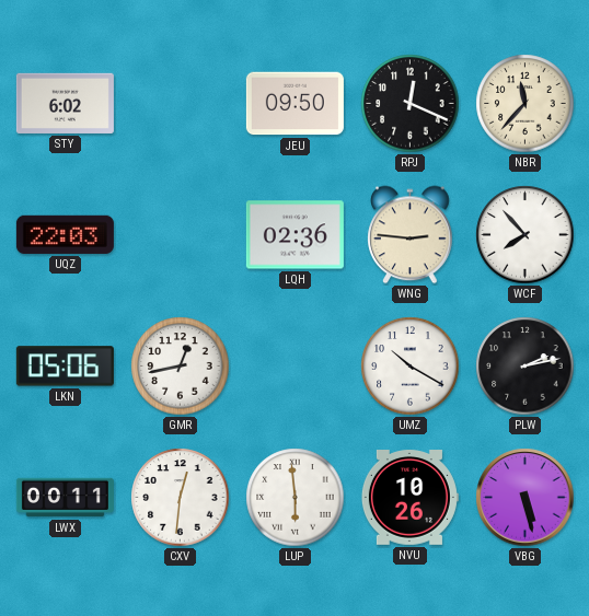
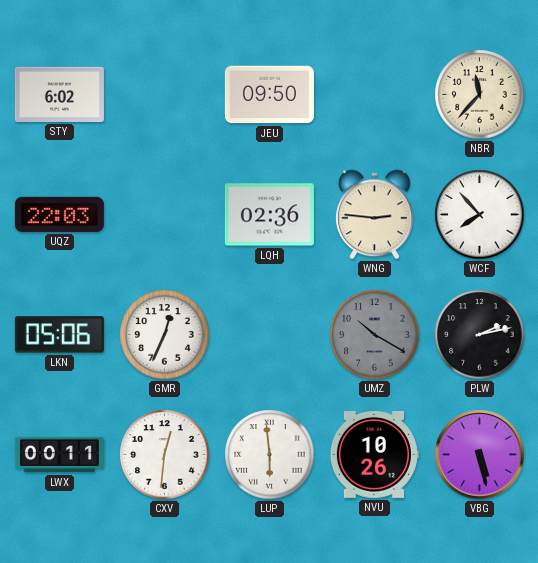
RPJ: 12:19 -> none (411, 104)
GMR: 12:43 -> 12:34 (165, 335)
UMZ dial: white -> grey (375, 335)
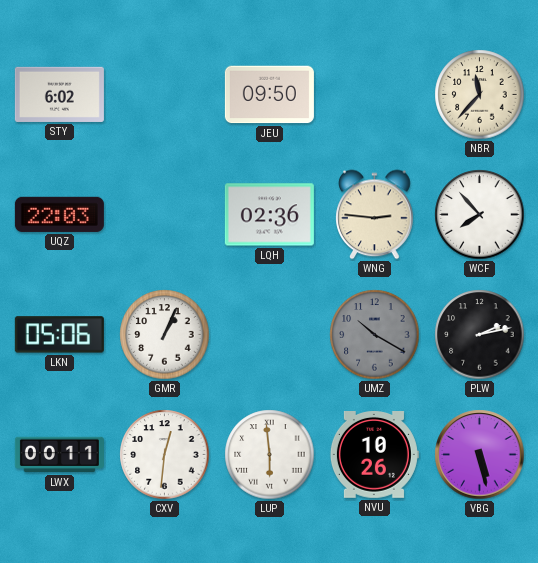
GMR: 12:34 -> 1:04 (165, 335)
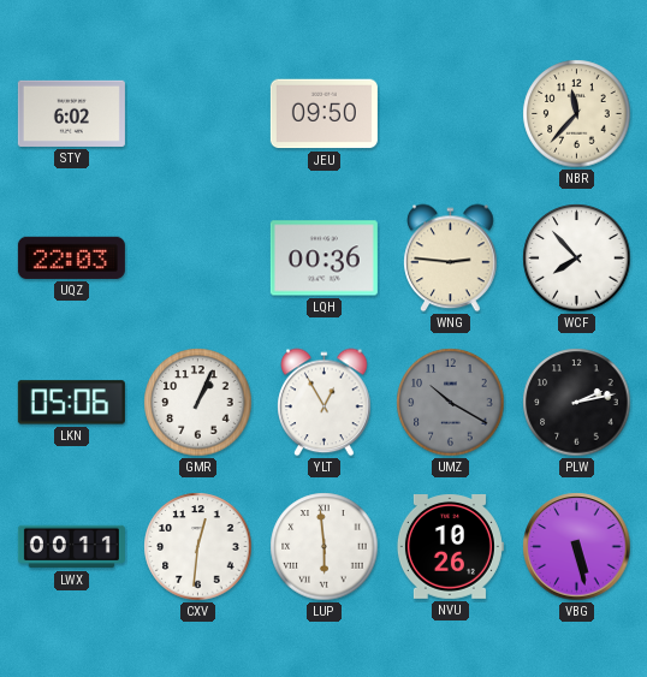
LQH: 02:36 -> 00:36 (323, 259)
YLT: none -> 12:55 (325, 403)
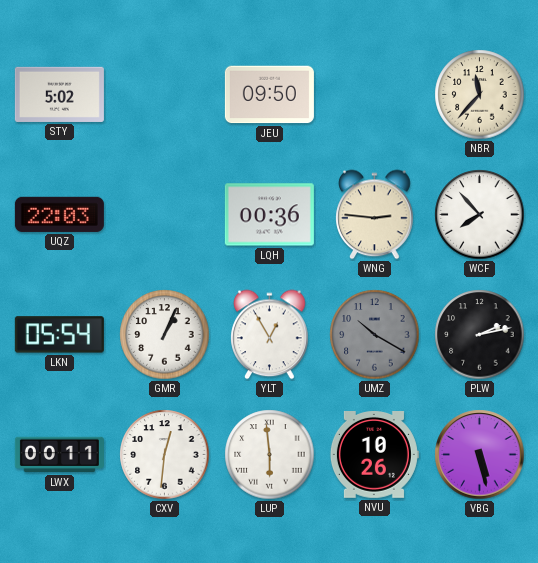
STY: 6:02 -> 5:02 (59, 94)
LKN: 05:06 -> 05:54 (59, 335)
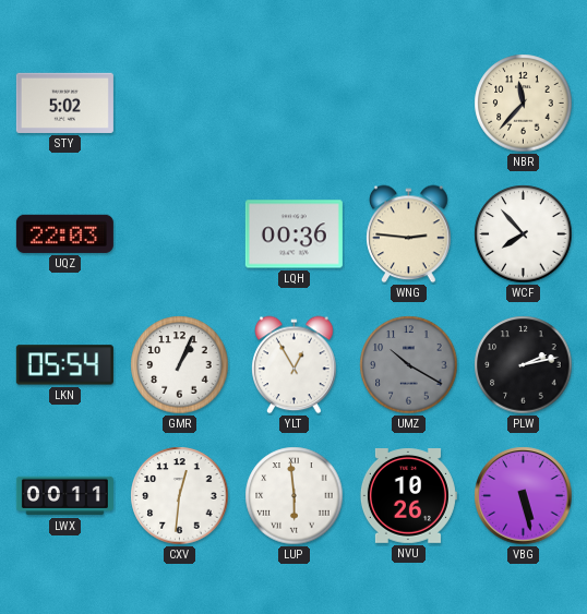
JEU: 09:50 -> none (269, 95)
